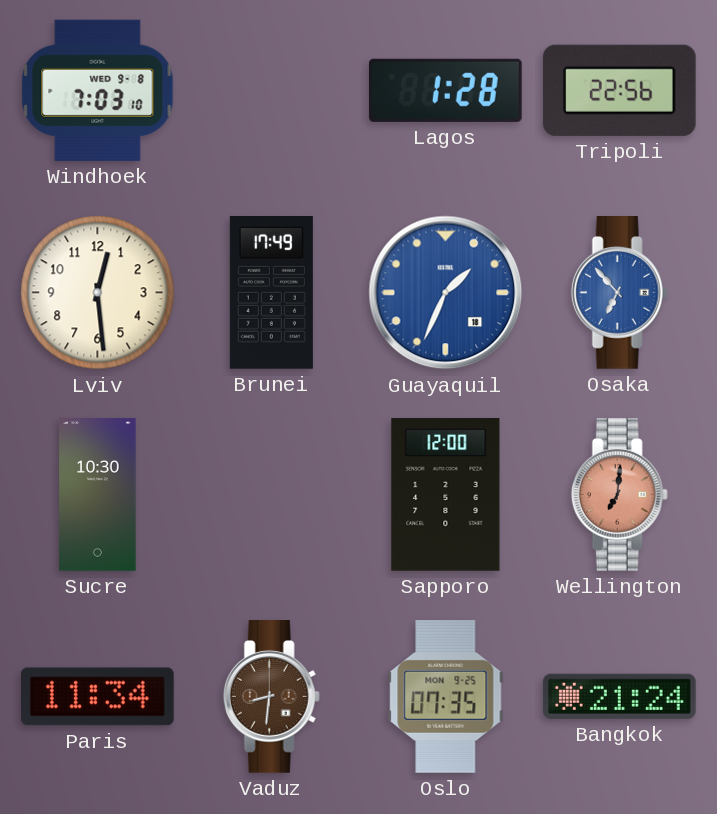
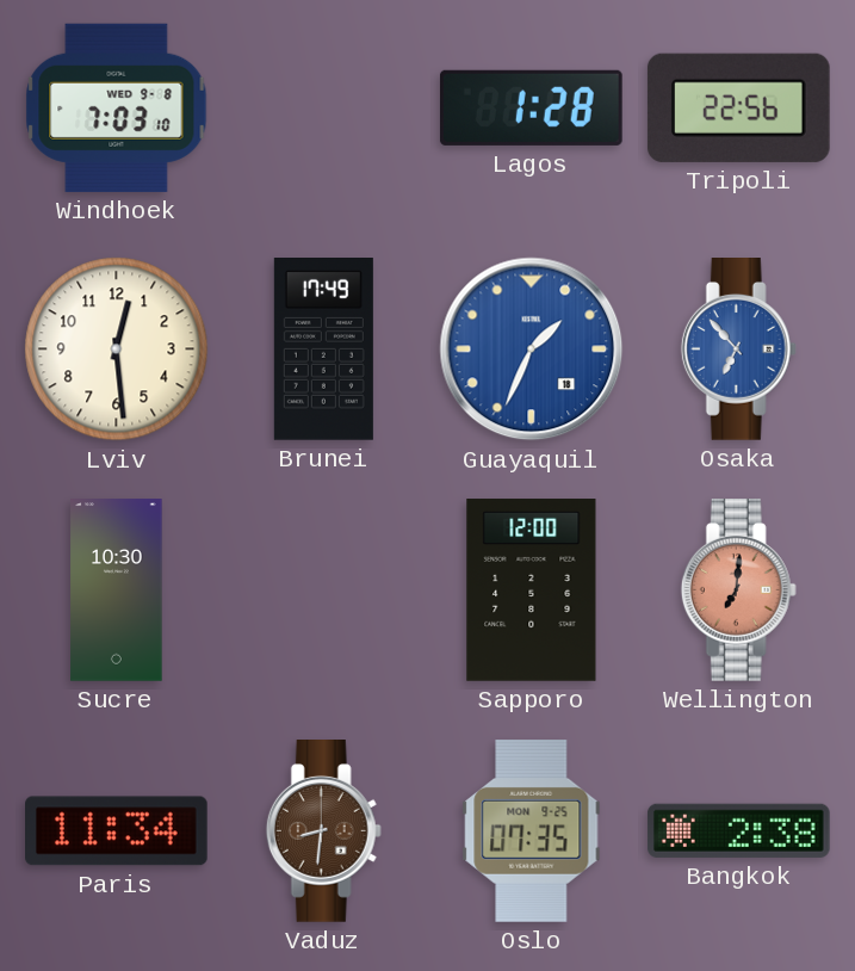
Bangkok: 21:24 -> 2:38 (738, 830)
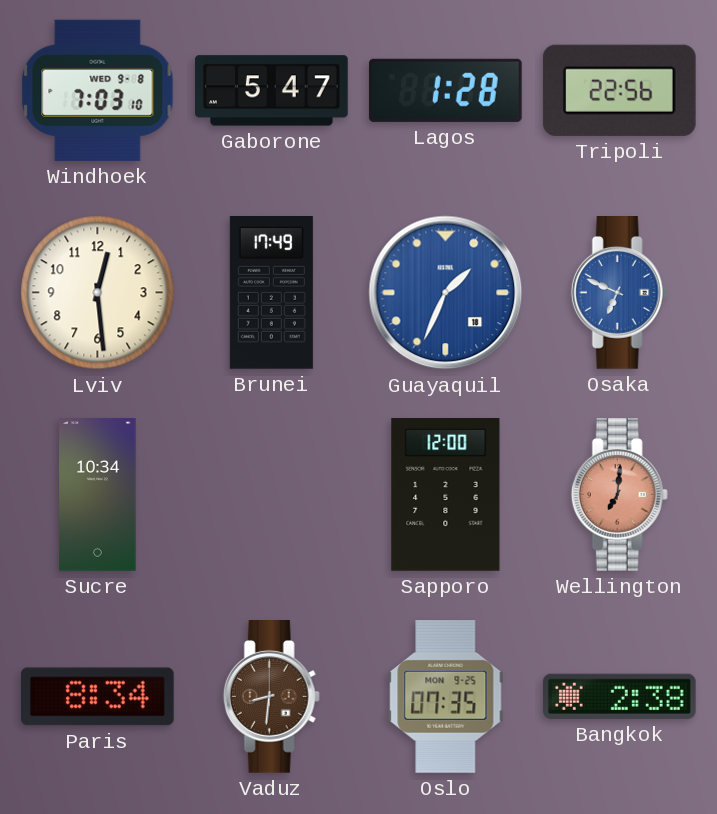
Gaborone: none -> 5:47 (272, 91)
Osaka: 6:53 -> 6:49 (619, 293)
Sucre: 10:30 -> 10:34 (98, 495)
Paris: 11:34 -> 8:34 (98, 697)
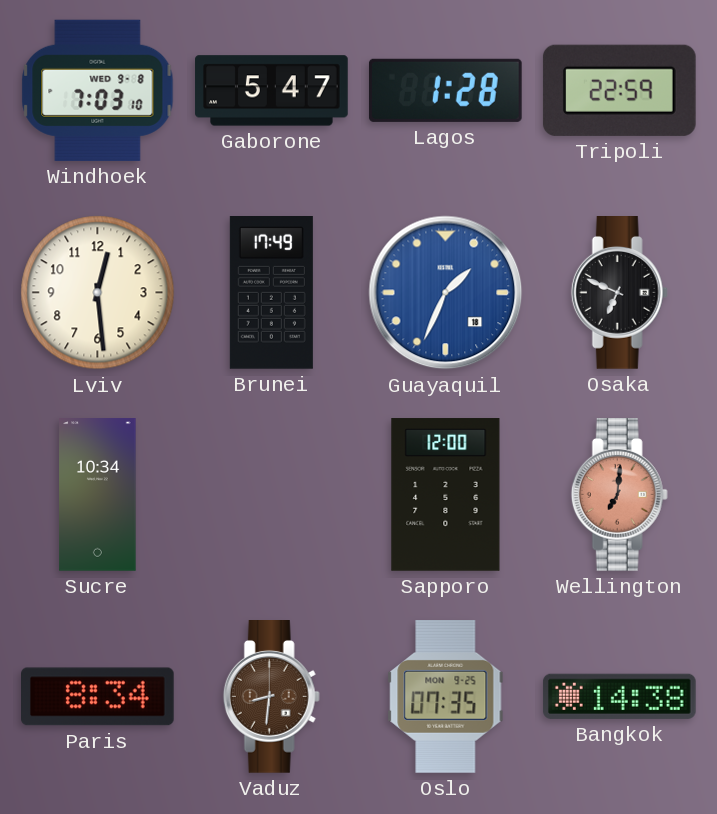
Tripoli: 22:56 -> 22:59 (619, 90)
Osaka dial: blue -> black (619, 293)
Bangkok: 2:38 -> 14:38 (619, 696)
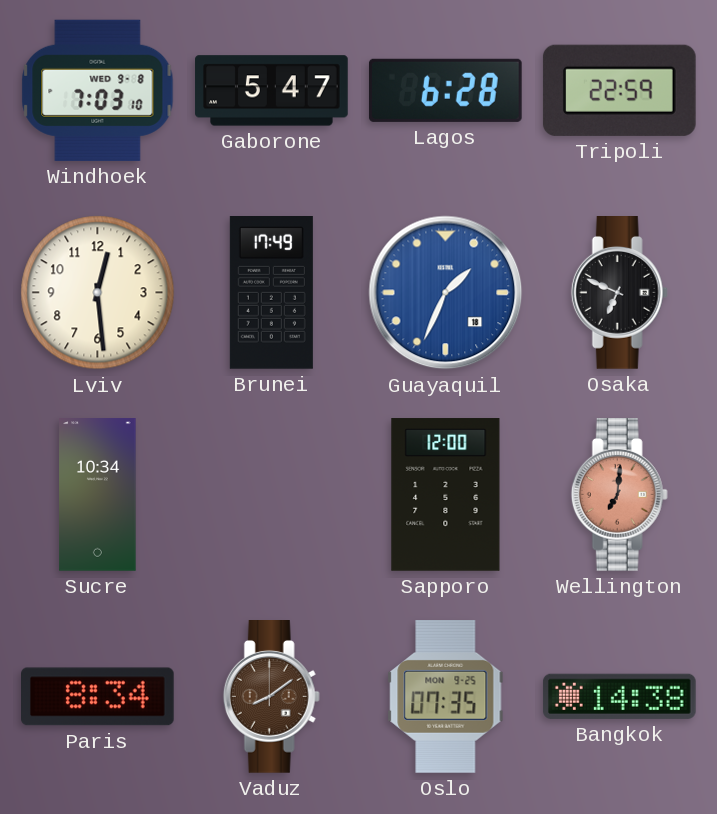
Lagos: 1:28 -> 6:28 (445, 90)
Vaduz: 8:31 -> 8:09 (271, 697)
